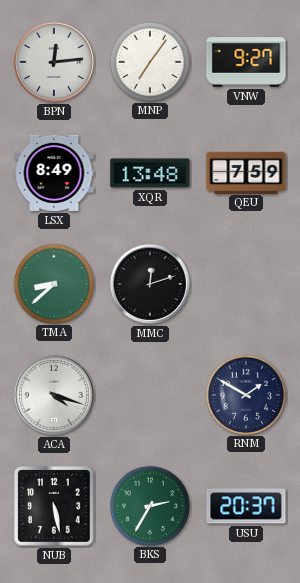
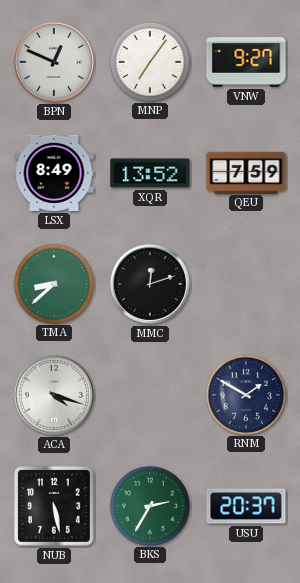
BPN: 12:14 -> 12:49 (54, 62)
XQR: 13:48 -> 13:52 (150, 173)
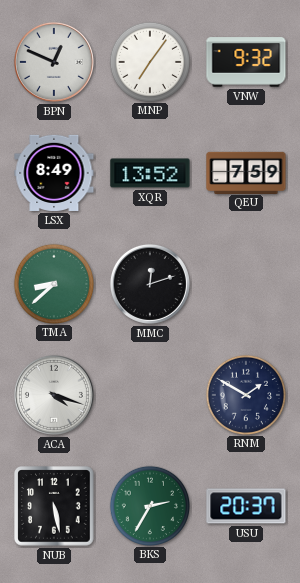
VNW: 9:27 -> 9:32 (246, 62)
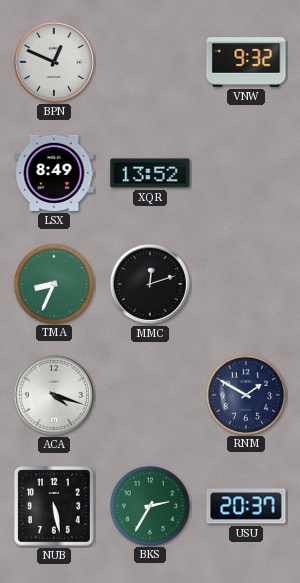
MNP: 7:06 -> none (149, 61)
QEU: 7:59 -> none (246, 172)
TMA: 8:38 -> 8:34 (53, 283)
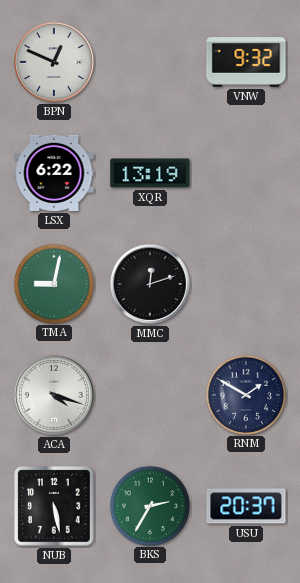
LSX: 8:49 -> 6:22 (54, 173)
XQR: 13:52 -> 13:19 (150, 173)
TMA: 8:34 -> 9:02 (53, 283)
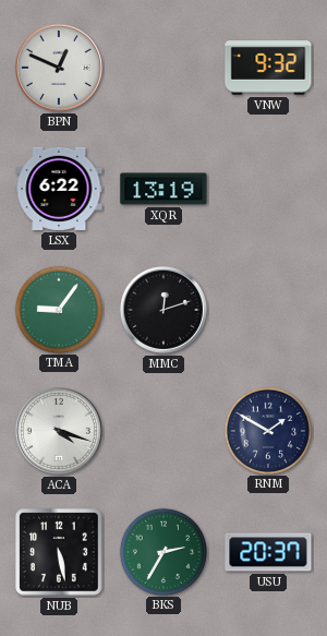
TMA: 9:02 -> 9:06 (58, 309)
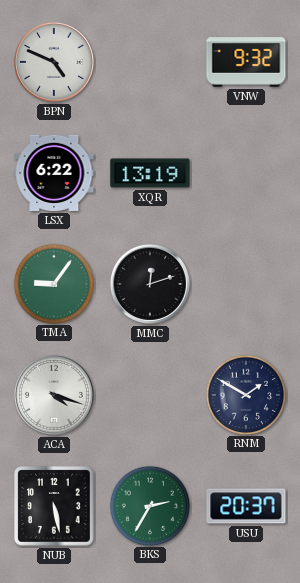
BPN: 12:49 -> 4:49 (54, 62)
